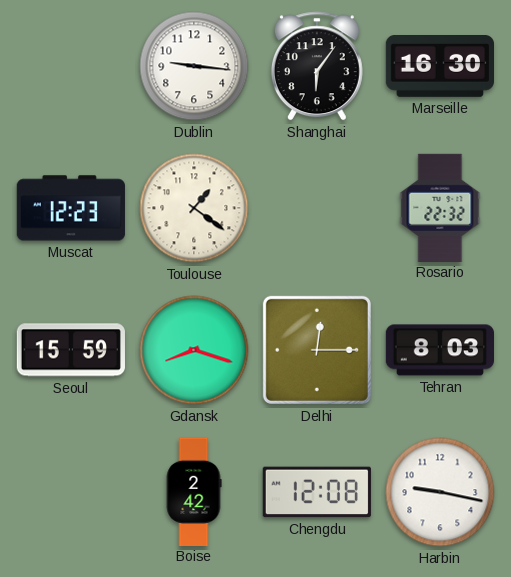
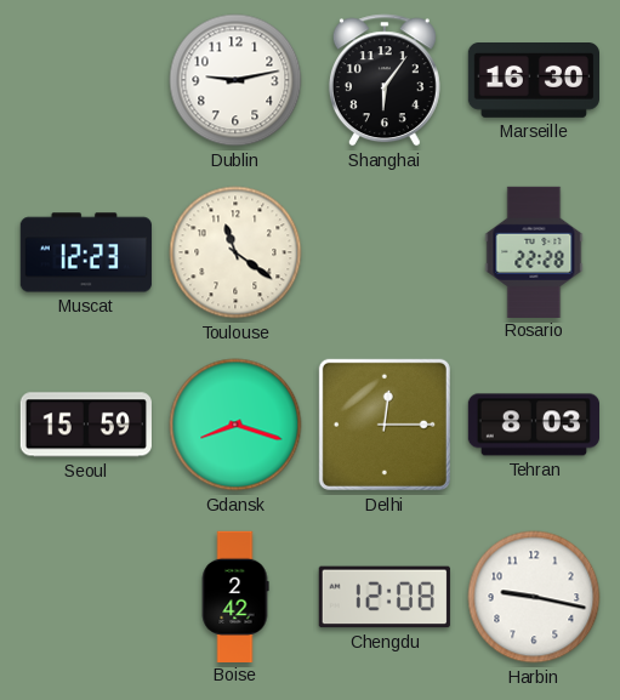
Dublin: 9:16 -> 9:13 (235, 80)
Toulouse: 1:21 -> 11:21 (235, 252)
Rosario: 22:32 -> 22:28 (534, 251)
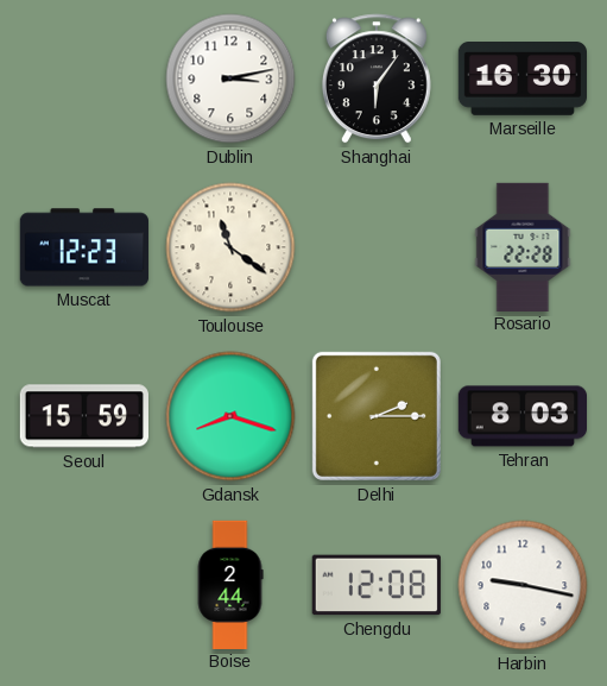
Dublin: 9:13 -> 3:13 (230, 78)
Delhi: 12:15 -> 2:15 (377, 416)
Boise: 2:42 -> 2:44 (230, 584)
